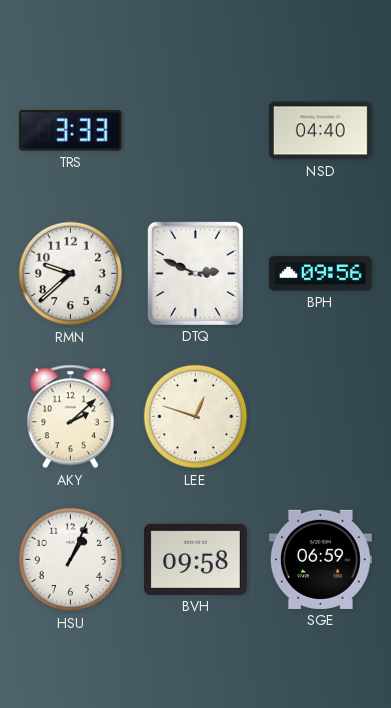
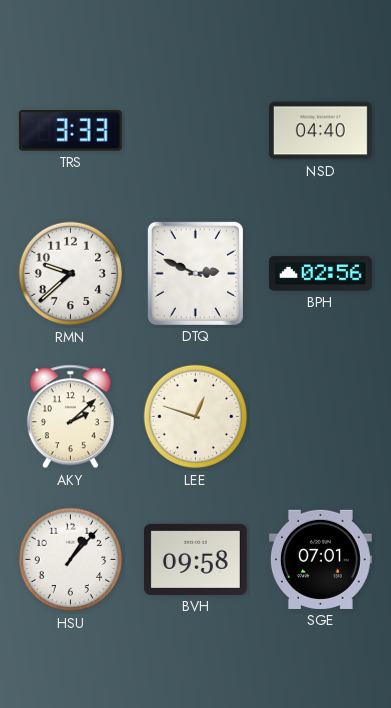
BPH: 09:56 -> 02:56 (320, 274)
HSU: 1:04 -> 1:07 (71, 560)
SGE: 06:59 -> 07:01 (320, 559)
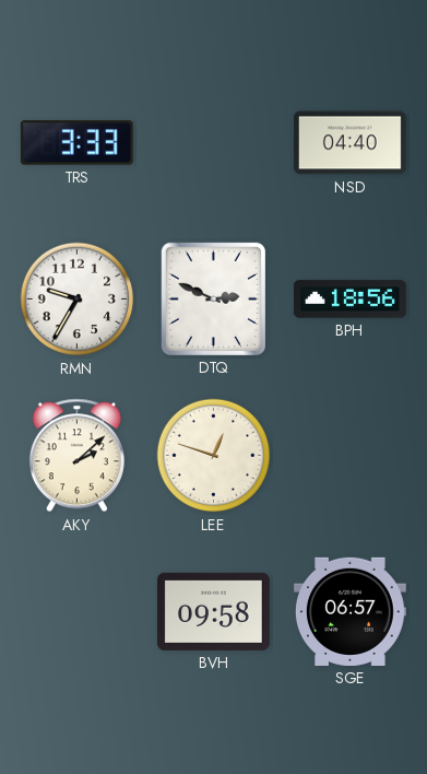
RMN: 9:38 -> 9:35 (78, 300)
BPH: 02:56 -> 18:56 (349, 300)
HSU: 1:07 -> none (71, 560)
SGE: 07:01 -> 06:57 (349, 611)
